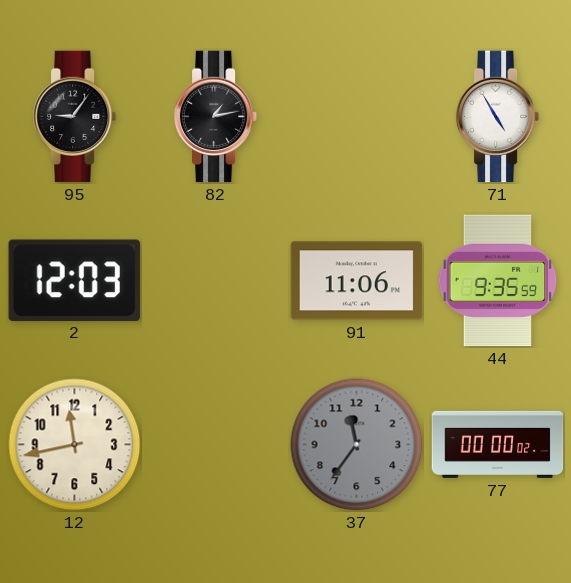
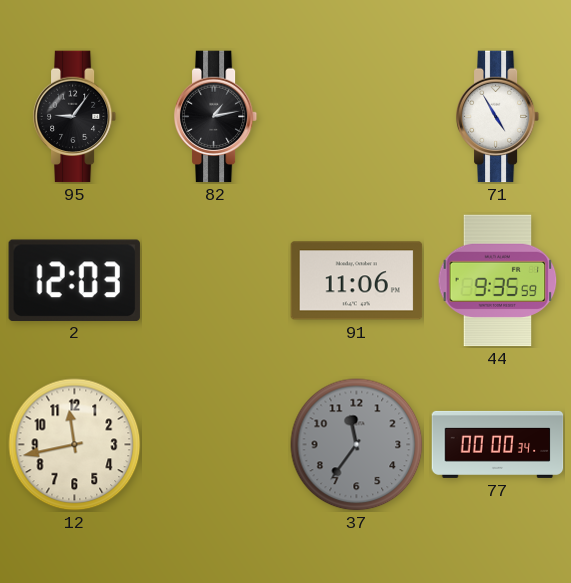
77: 00:00:02 -> 00:00:34 (498, 444)
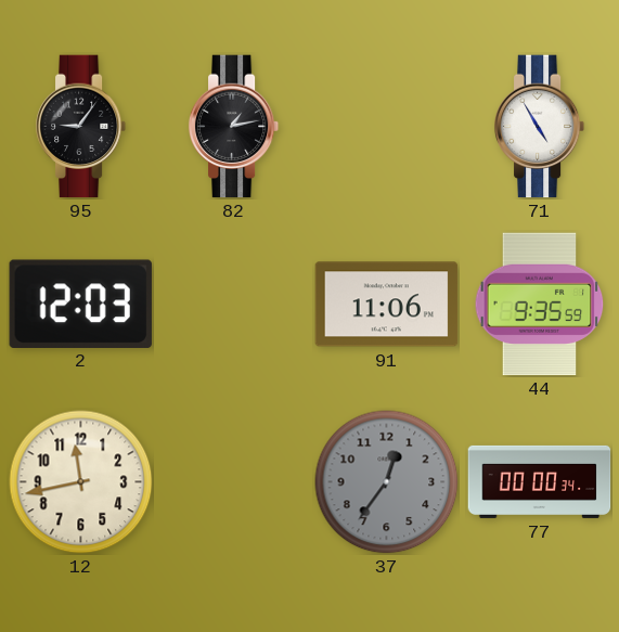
37: 11:36 -> 12:36 (387, 482)
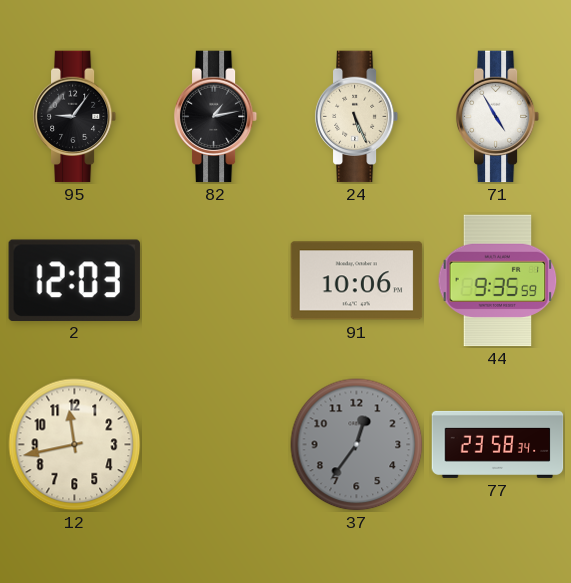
24: none -> 5:26 (357, 117)
91: 11:06 -> 10:06 (357, 281)
77: 00:00 -> 23:58 (498, 444)
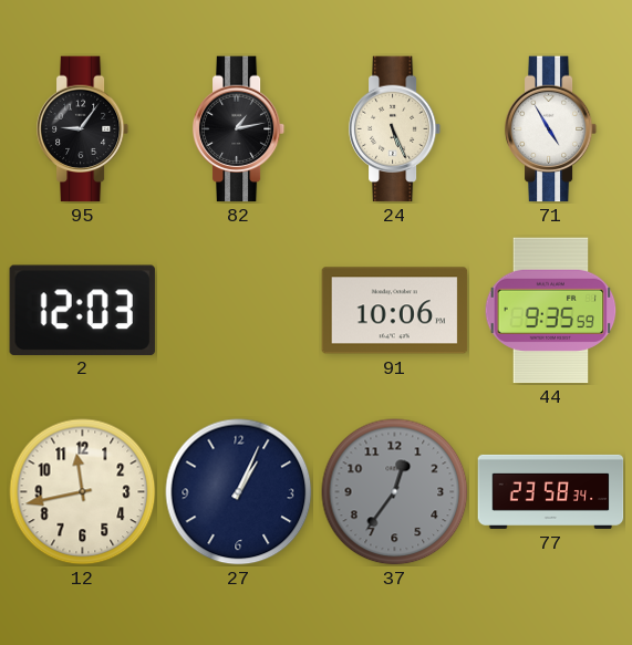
27: none -> 1:04 (239, 492)
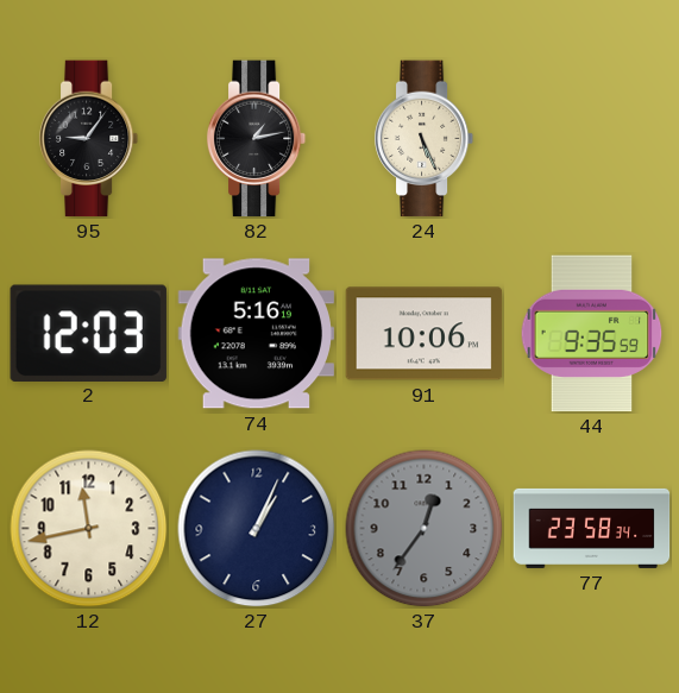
71: 4:55 -> none (551, 129)
74: none -> 5:16 (257, 334)
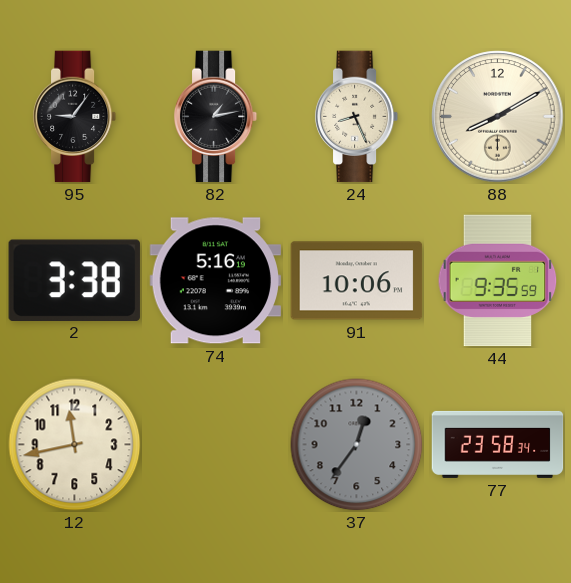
24: 5:26 -> 8:26 (357, 117)
88: none -> 8:10 (498, 117)
2: 12:03 -> 3:38 (74, 280)
27: 1:04 -> none (257, 529)
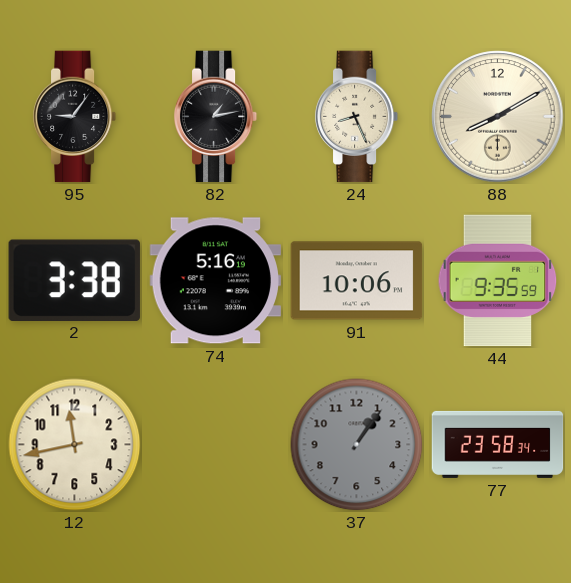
37: 12:36 -> 1:06 (357, 445)
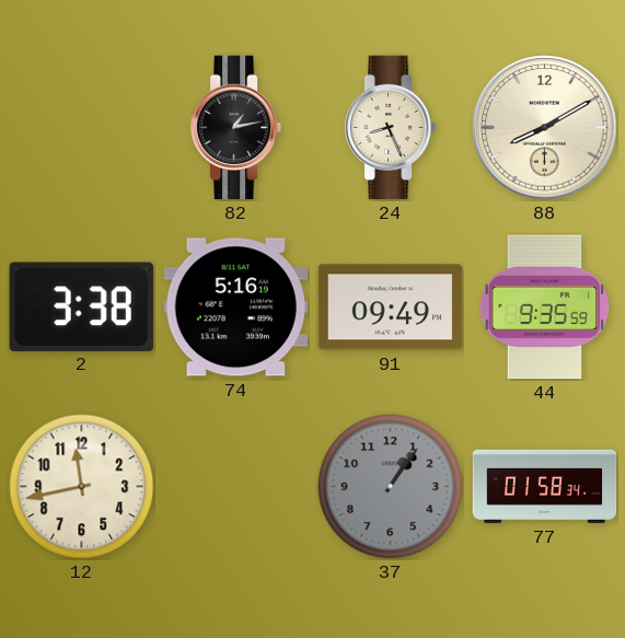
95: 9:06 -> none (75, 117)
91: 10:06 -> 09:49 (391, 308)
77: 23:58 -> 01:58 (545, 486)
